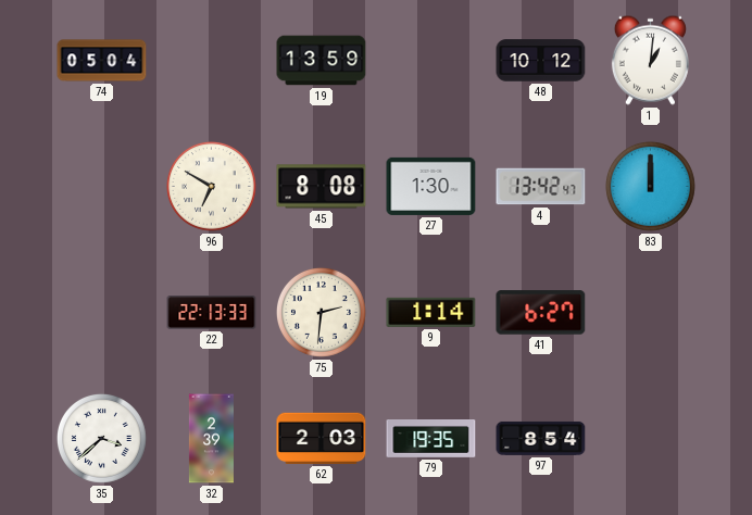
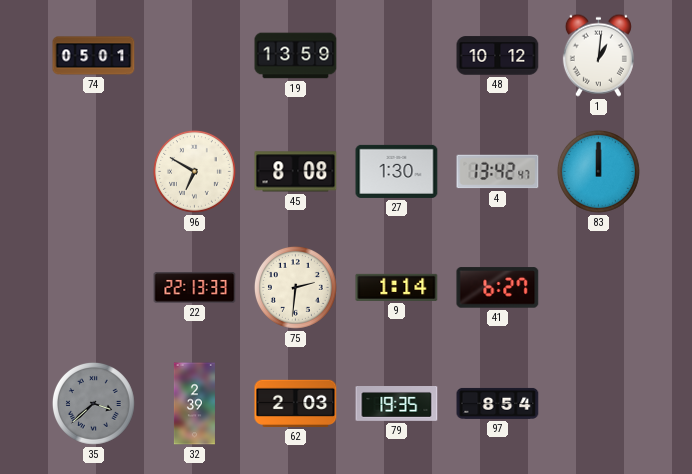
74: 05:04 -> 05:01 (94, 56)
35 dial: white -> grey (93, 403)
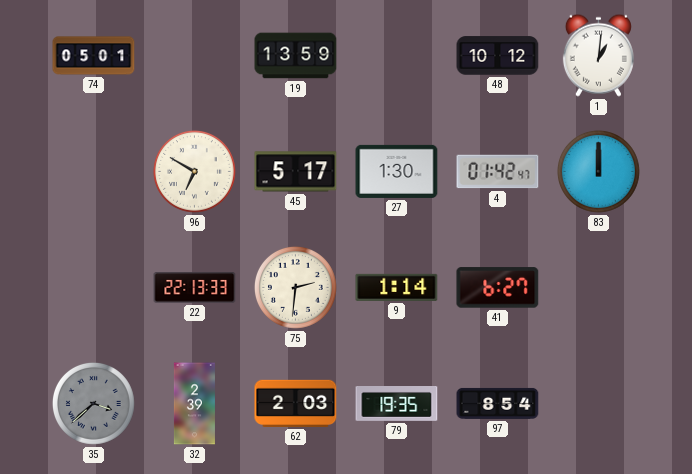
45: 8:08 -> 5:17 (296, 172)
4: 13:42 -> 01:42 (498, 172)
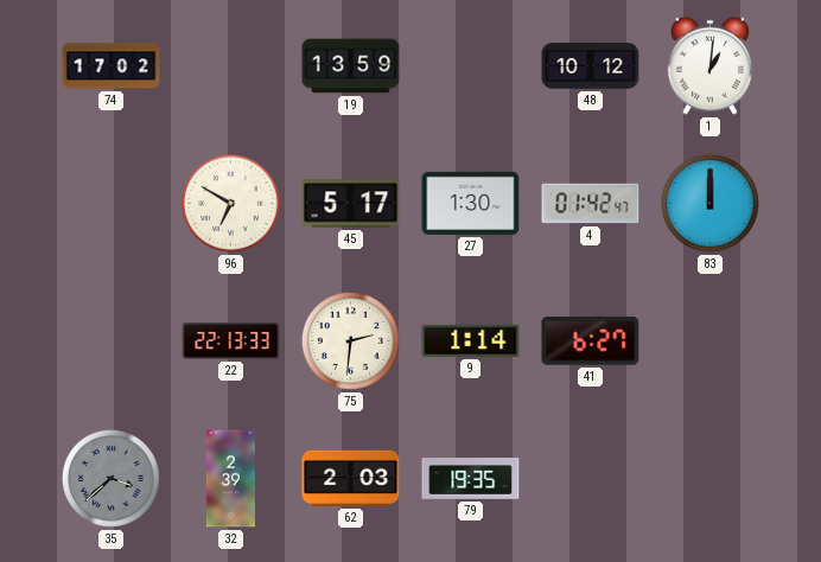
74: 05:01 -> 17:02 (112, 66)
97: 8:54 -> none (498, 403)
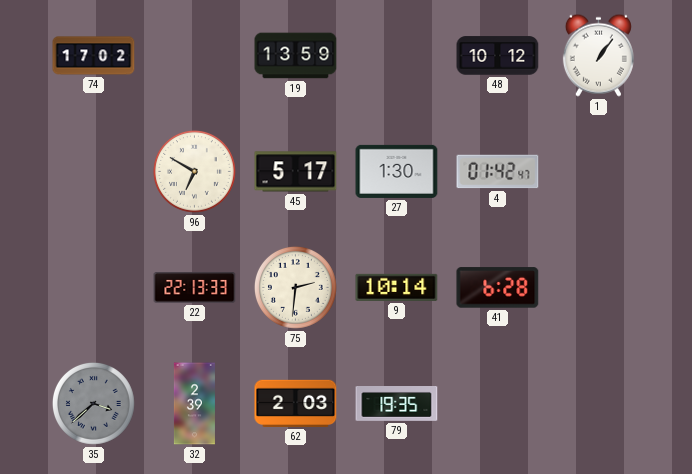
1: 1:01 -> 1:06 (598, 55)
83: 12:00 -> none (709, 203)
9: 1:14 -> 10:14 (397, 287)
41: 6:27 -> 6:28 (498, 288)
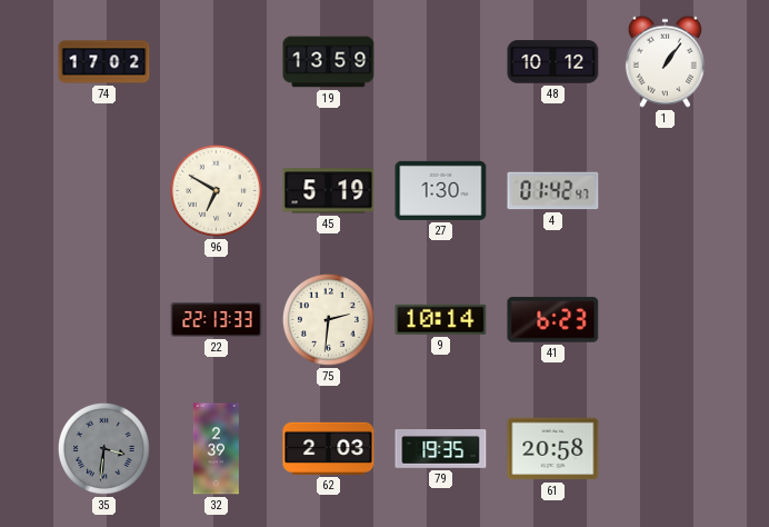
45: 5:17 -> 5:19 (329, 191)
41: 6:28 -> 6:23 (553, 320)
35: 3:38 -> 3:31 (103, 448)
61: none -> 20:58 (553, 449)
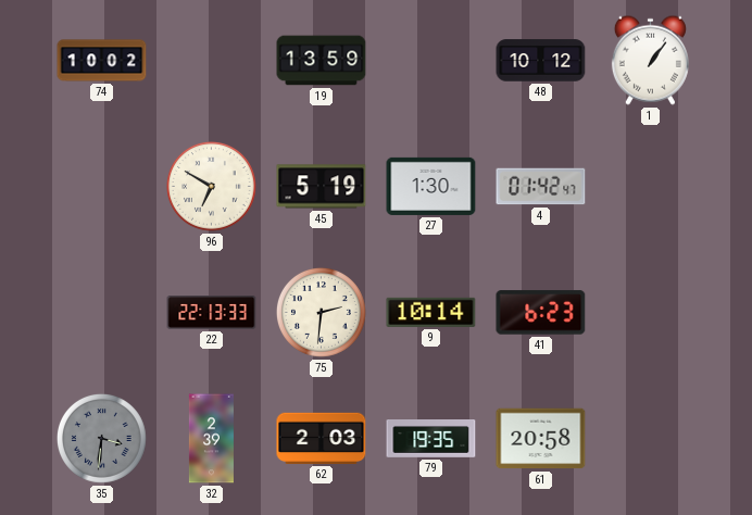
74: 17:02 -> 10:02 (102, 61)
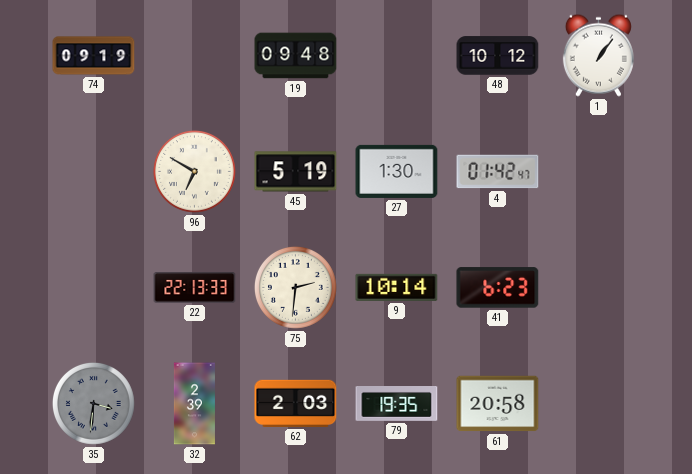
74: 10:02 -> 09:19 (94, 56)
19: 13:59 -> 09:48 (296, 56)
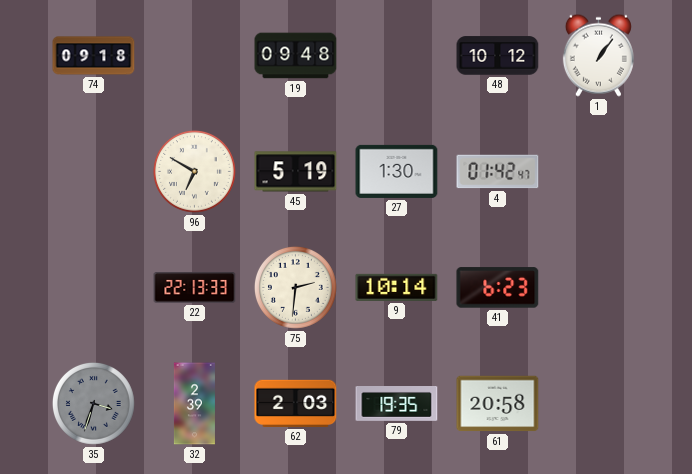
74: 09:19 -> 09:18 (94, 56)
35: 3:31 -> 3:33 (93, 403)
